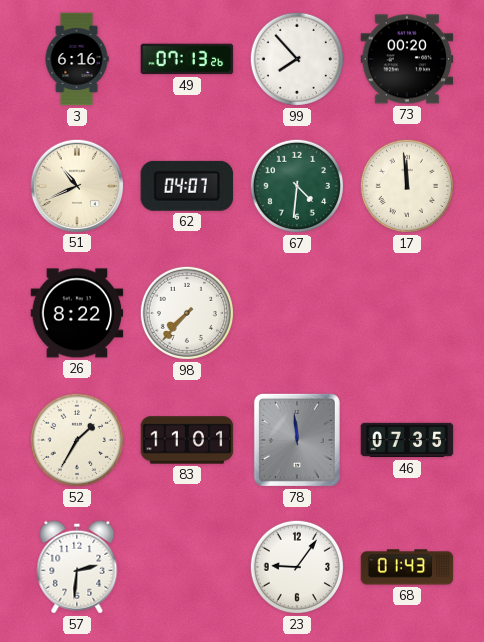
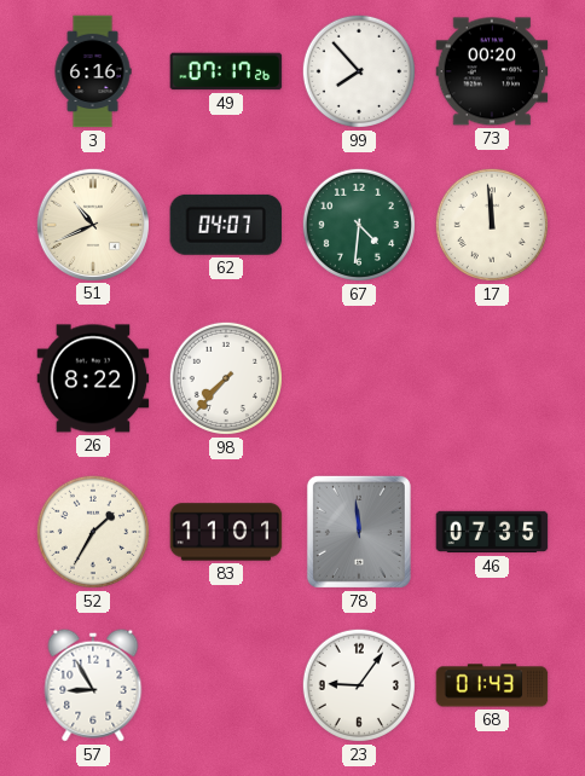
49: 07:13 -> 07:17 (226, 71)
57: 2:31 -> 8:55 (93, 685)
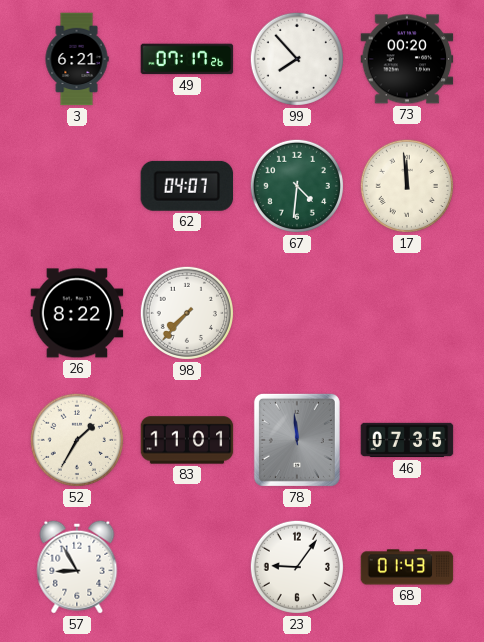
3: 6:16 -> 6:21 (77, 59)
51: 10:41 -> none (92, 224)
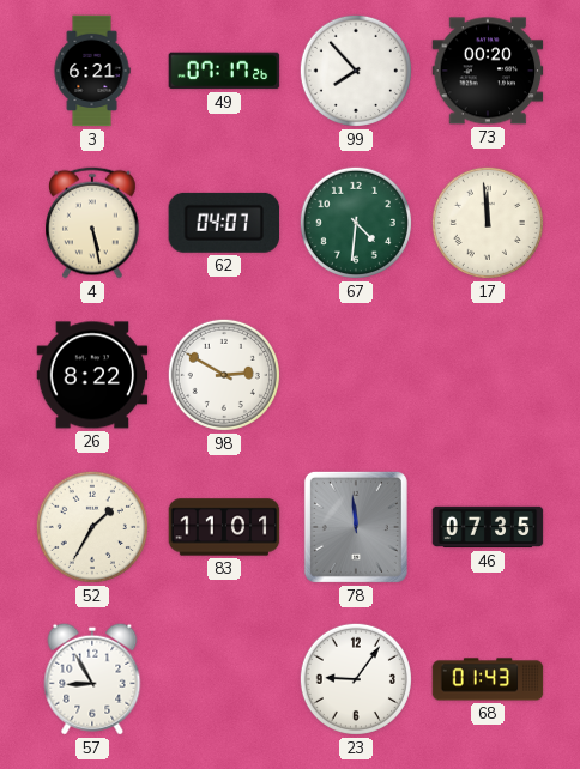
4: none -> 5:28 (93, 223)
98: 7:37 -> 2:50 (224, 375)
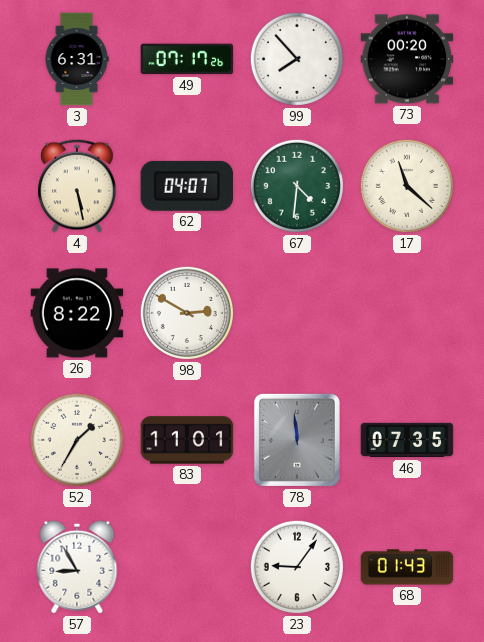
3: 6:21 -> 6:31 (77, 59)
17: 11:59 -> 11:22 (407, 186)
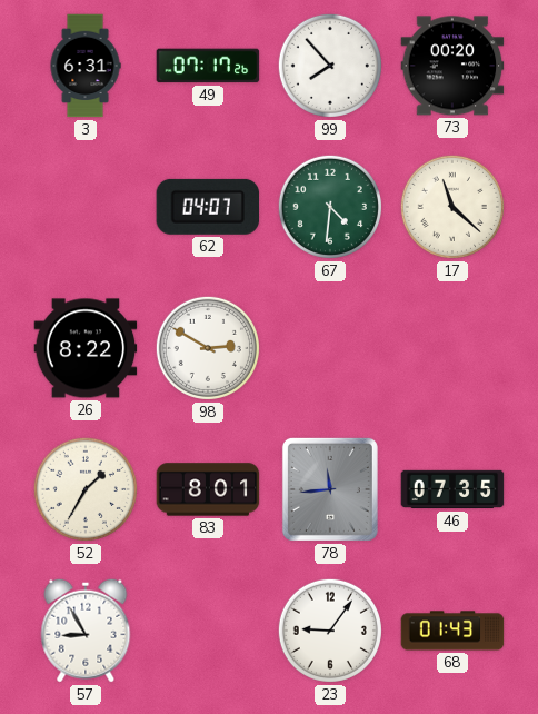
4: 5:28 -> none (78, 186)
83: 11:01 -> 8:01 (208, 489)
78: 11:59 -> 11:44 (330, 489)
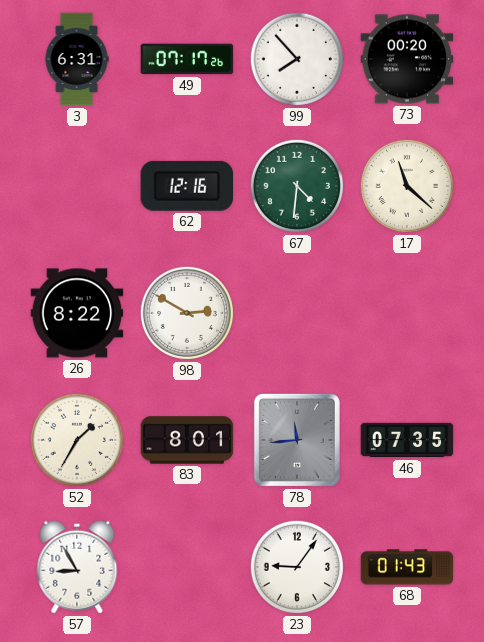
62: 04:07 -> 12:16 (187, 186)
